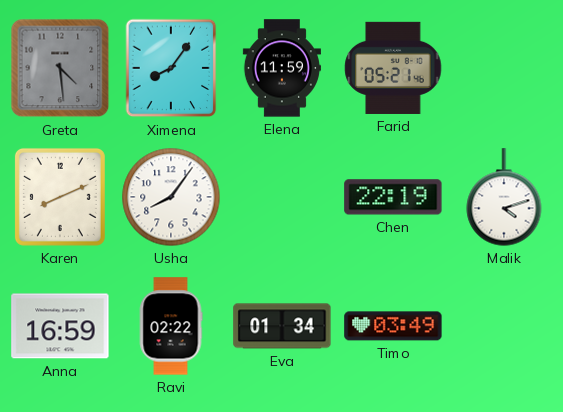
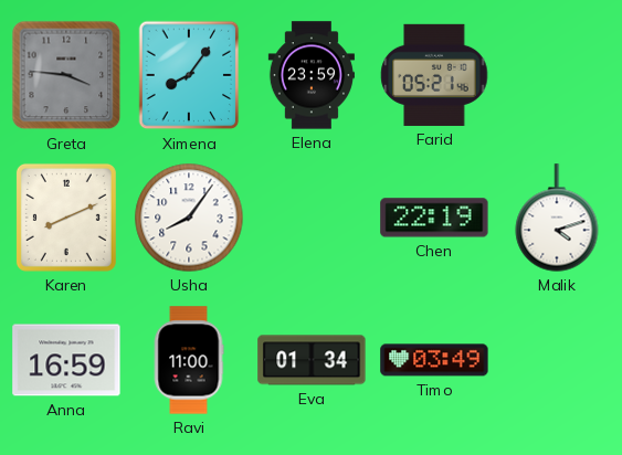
Greta: 4:29 -> 3:46 (66, 75)
Elena: 11:59 -> 23:59 (312, 75)
Ravi: 02:22 -> 11:00 (189, 360)
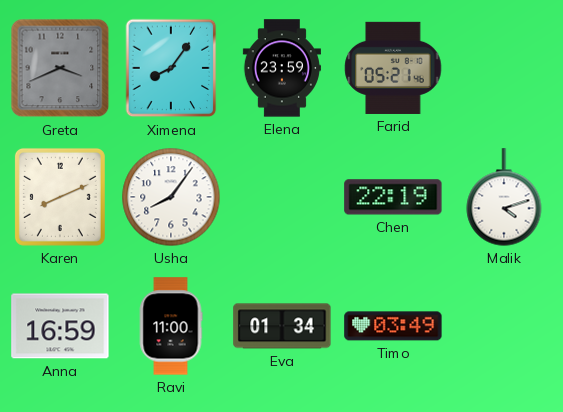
Greta: 3:46 -> 3:41 (60, 68)
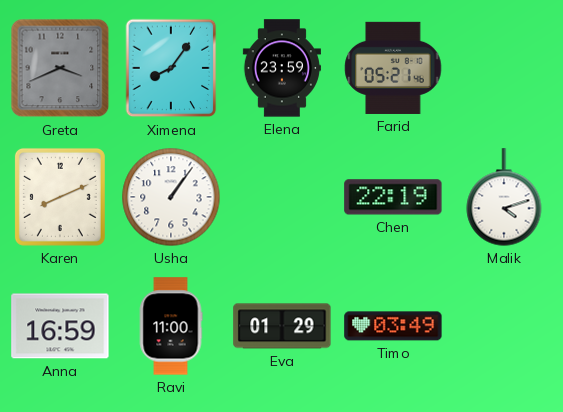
Usha: 8:06 -> 1:06 (171, 197)
Eva: 01:34 -> 01:29 (282, 326)
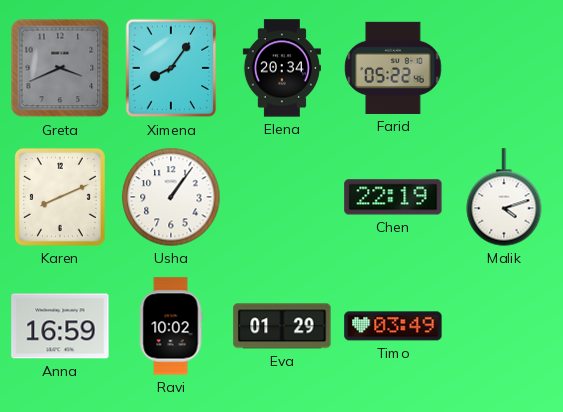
Elena: 23:59 -> 20:34 (282, 68)
Farid: 05:21 -> 05:22 (393, 68)
Ravi: 11:00 -> 10:02 (171, 326)
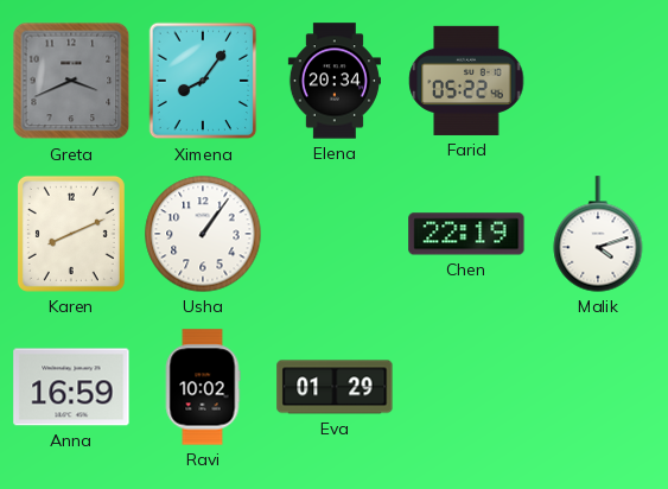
Timo: 03:49 -> none (393, 326)
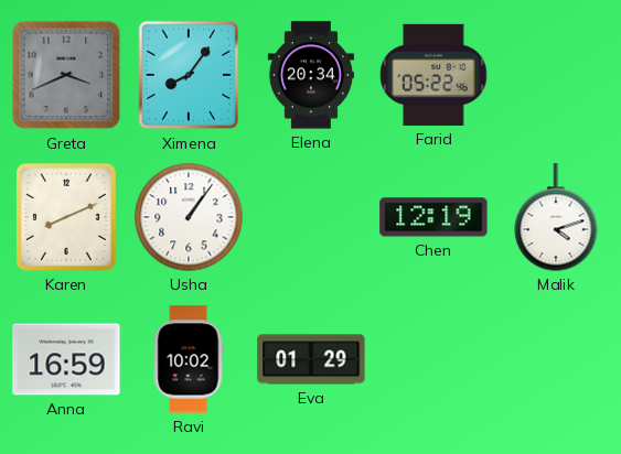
Chen: 22:19 -> 12:19 (433, 217)
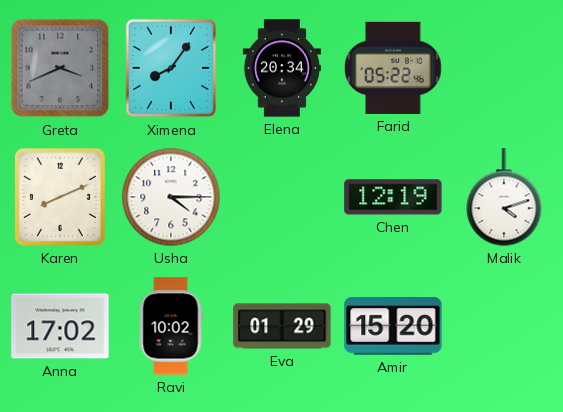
Usha: 1:06 -> 4:15 (171, 197)
Anna: 16:59 -> 17:02 (60, 326)
Amir: none -> 15:20 (393, 326)
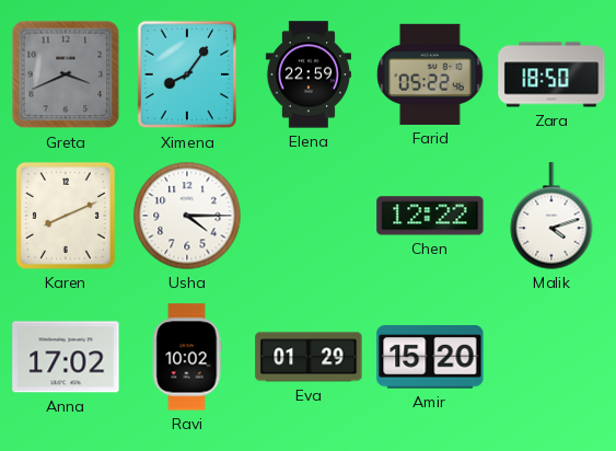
Elena: 20:34 -> 22:59 (309, 74)
Zara: none -> 18:50 (551, 74)
Chen: 12:19 -> 12:22 (430, 216)
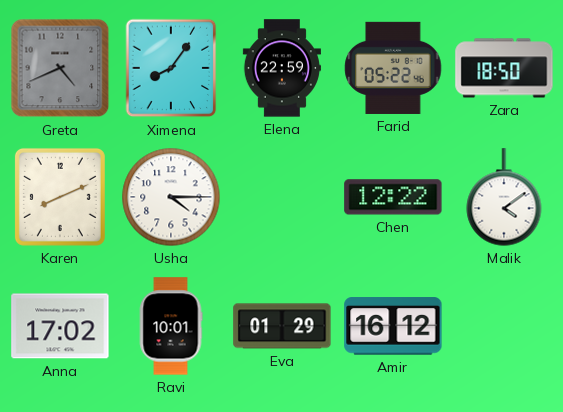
Greta: 3:41 -> 4:41 (60, 68)
Malik: 4:12 -> 4:09 (504, 197)
Ravi: 10:02 -> 10:01 (171, 326)
Amir: 15:20 -> 16:12 (393, 326)
